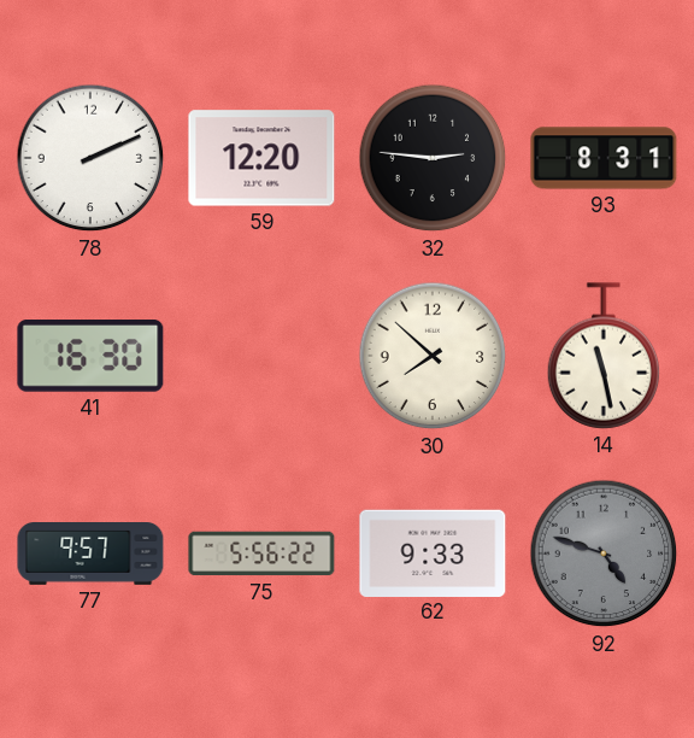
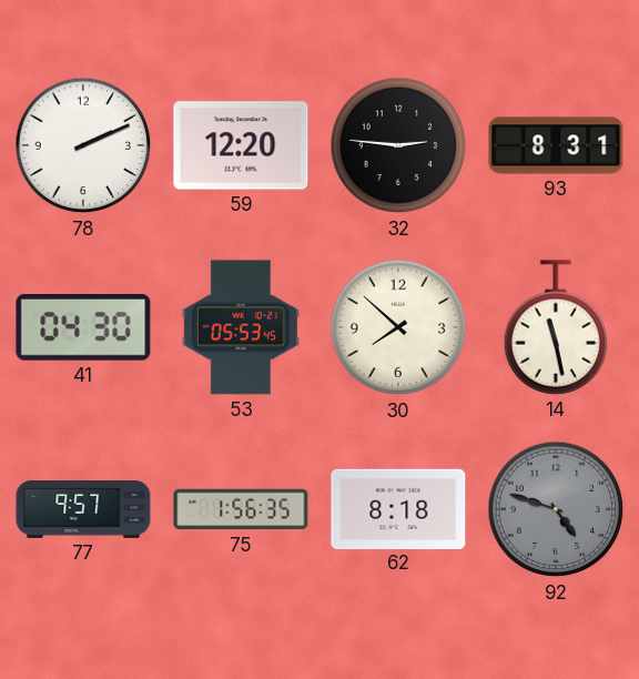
41: 16:30 -> 04:30 (83, 328)
53: none -> 05:53 (241, 327)
75: 5:56 -> 1:56 (241, 509)
62: 9:33 -> 8:18 (398, 508)
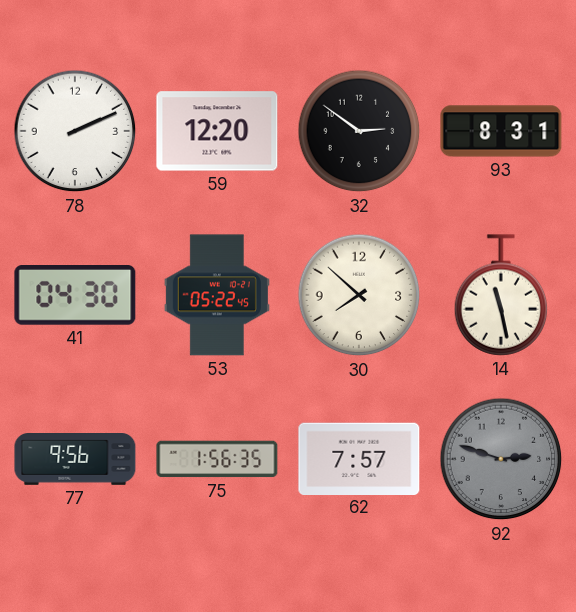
32: 2:46 -> 2:51 (359, 131)
53: 05:53 -> 05:22 (217, 295)
77: 9:57 -> 9:56 (75, 460)
62: 8:18 -> 7:57 (359, 458)
92: 4:48 -> 2:48 (501, 459)
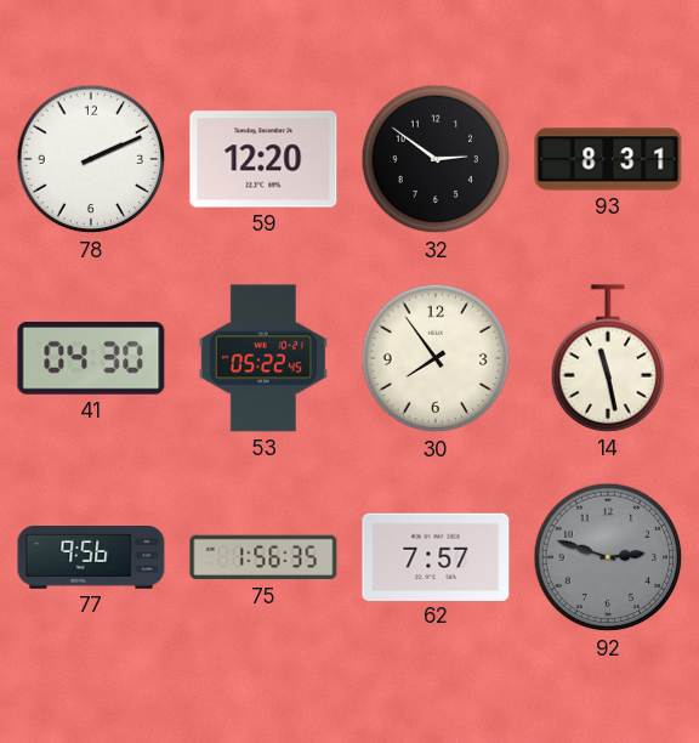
30: 7:52 -> 7:54 (436, 358)
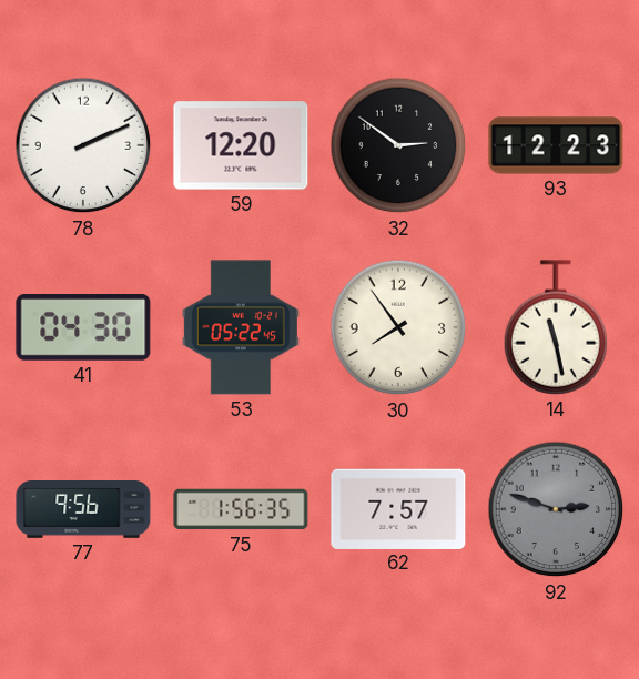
93: 8:31 -> 12:23 (556, 145)
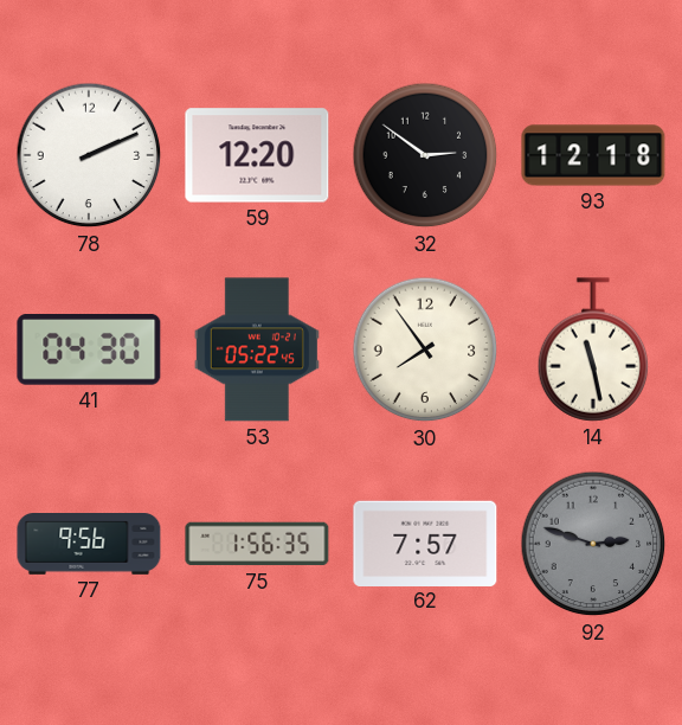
93: 12:23 -> 12:18 (593, 155)
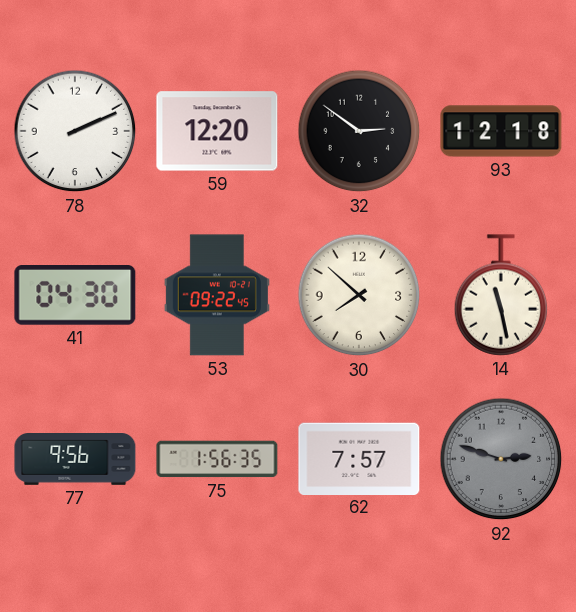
53: 05:22 -> 09:22 (217, 295)
30: 7:54 -> 7:52 (359, 295)
